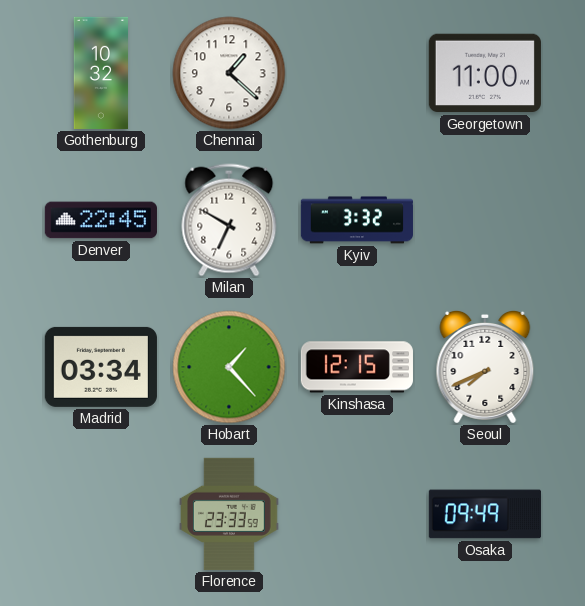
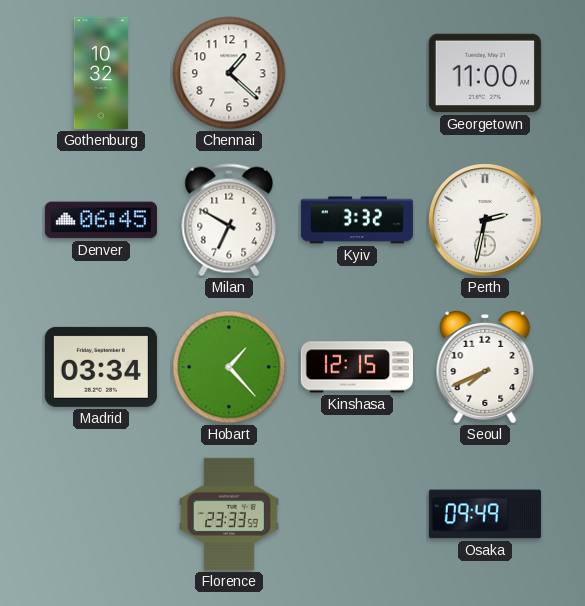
Denver: 22:45 -> 06:45 (101, 220)
Perth: none -> 2:32 (485, 220)
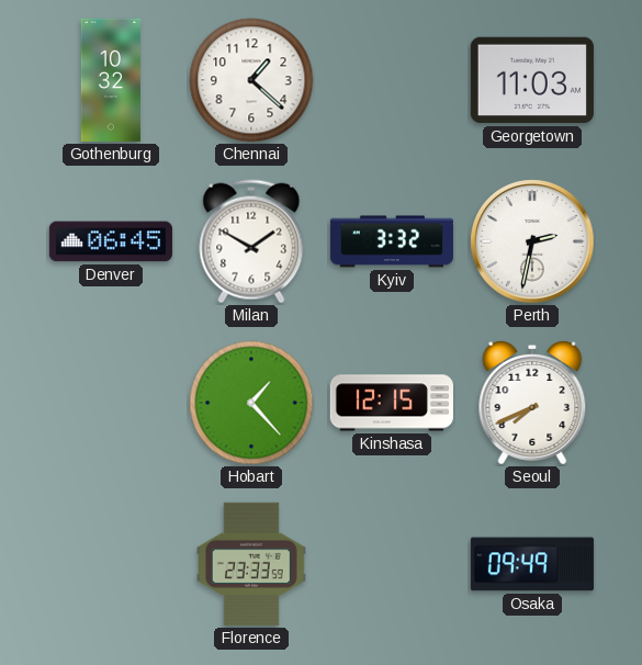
Georgetown: 11:00 -> 11:03 (532, 80)
Milan: 6:50 -> 1:50 (251, 241)
Madrid: 03:34 -> none (101, 367)
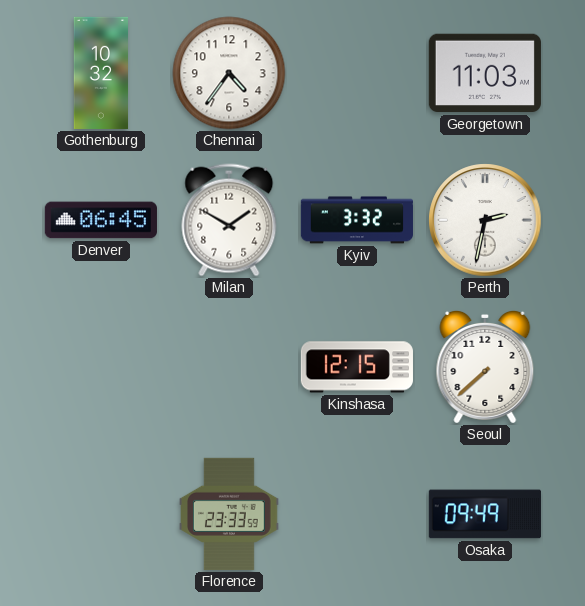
Chennai: 1:22 -> 4:36 (229, 73)
Hobart: 1:23 -> none (251, 403)
Seoul: 7:41 -> 7:38 (485, 367)
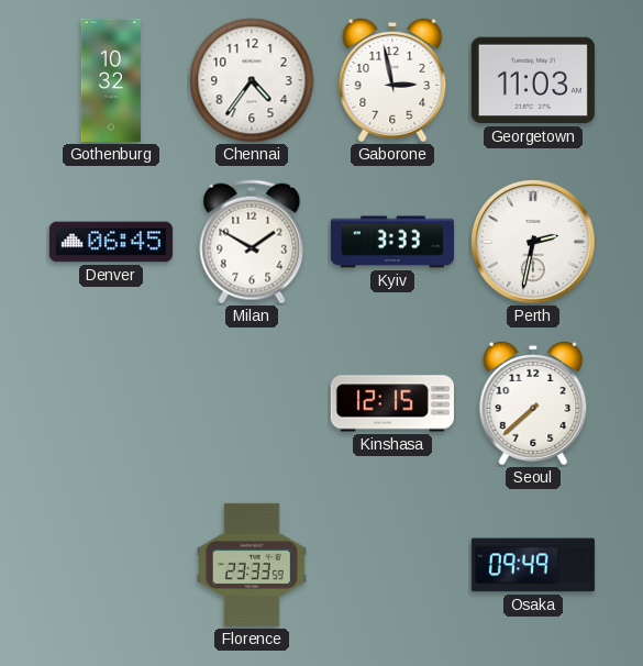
Gaborone: none -> 2:58 (392, 80)
Kyiv: 3:32 -> 3:33 (392, 242)
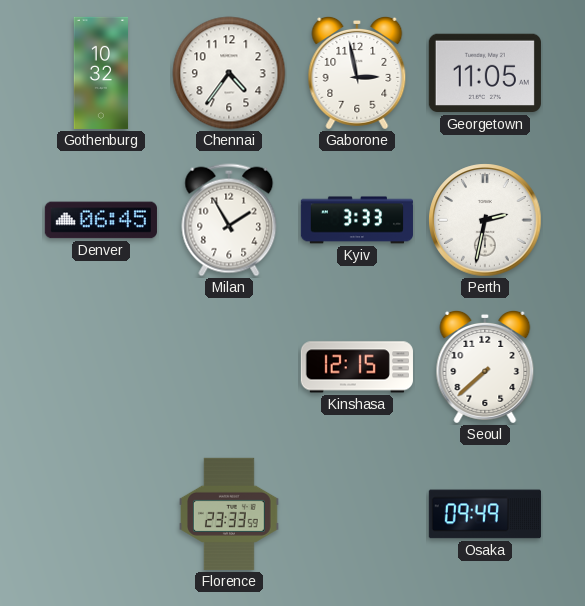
Georgetown: 11:03 -> 11:05 (485, 73)
Milan: 1:50 -> 1:55 (229, 220)
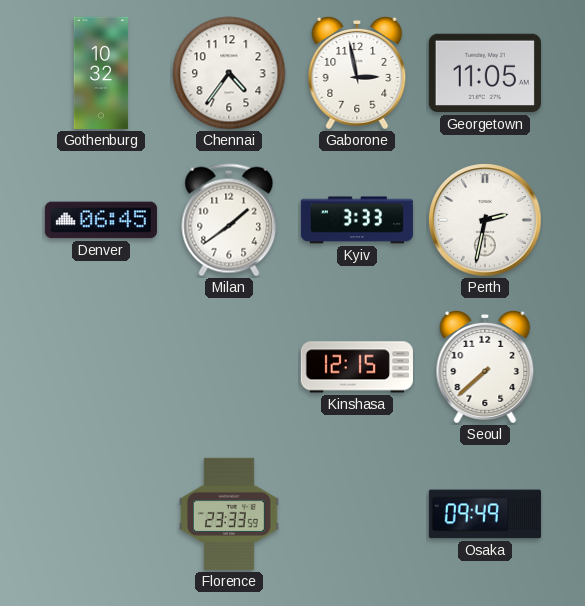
Milan: 1:55 -> 1:39 (229, 220)
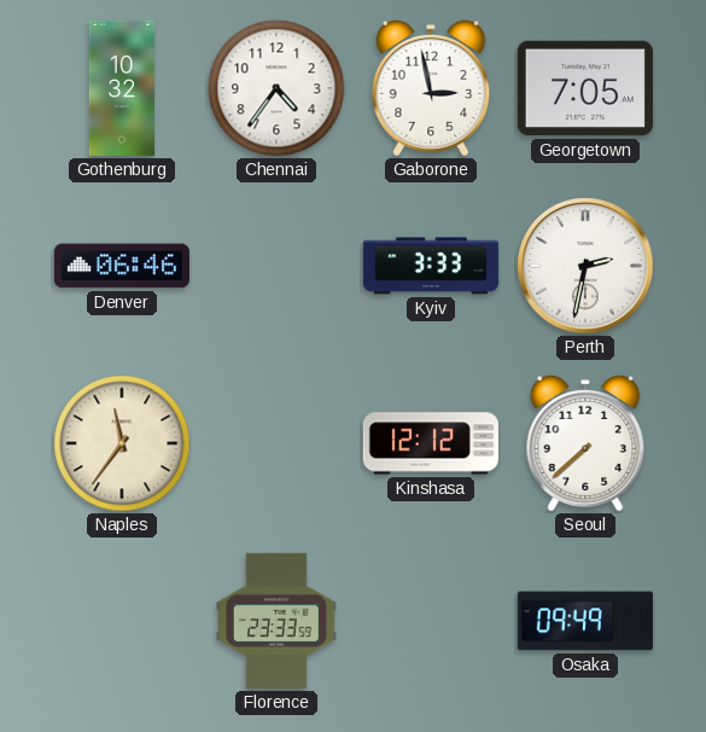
Georgetown: 11:05 -> 7:05 (585, 88)
Denver: 06:45 -> 06:46 (122, 266)
Milan: 1:39 -> none (229, 220)
Naples: none -> 11:36 (122, 443)
Kinshasa: 12:15 -> 12:12 (431, 443)
